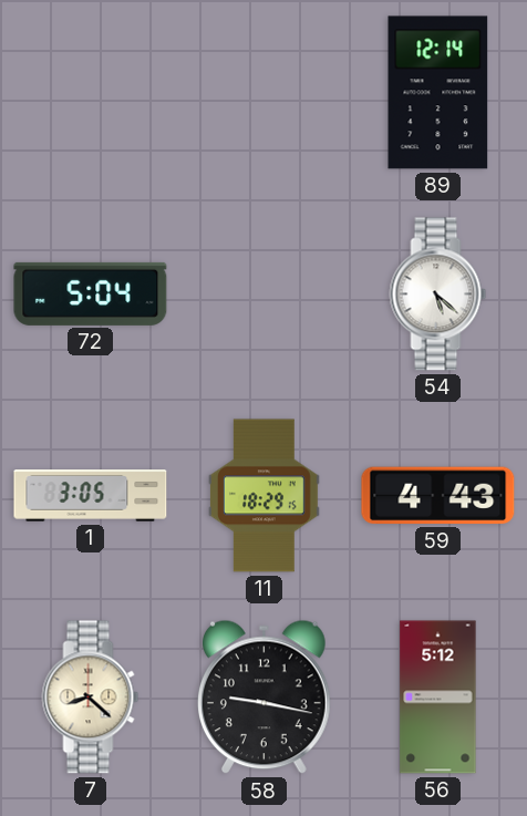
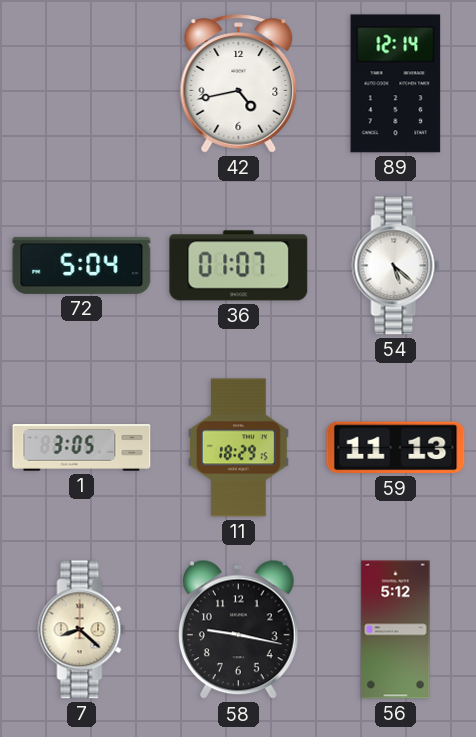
42: none -> 4:43 (239, 84)
36: none -> 01:07 (239, 266)
59: 4:43 -> 11:13 (396, 448)
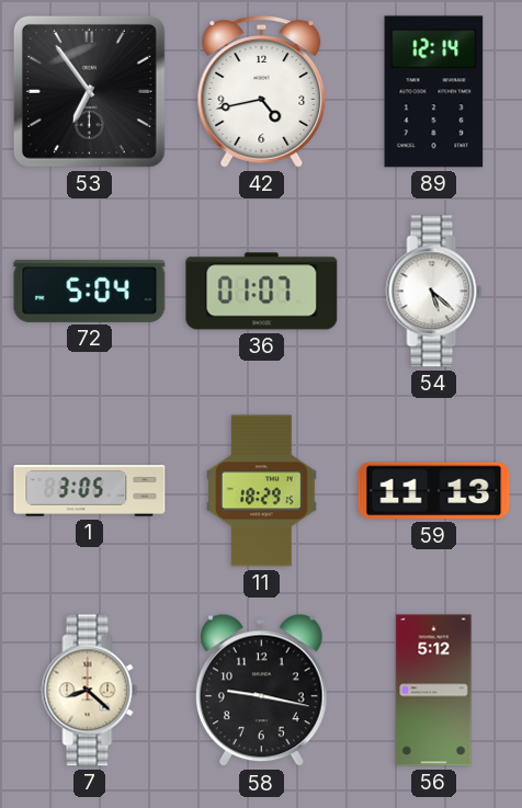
53: none -> 6:54 (89, 91)
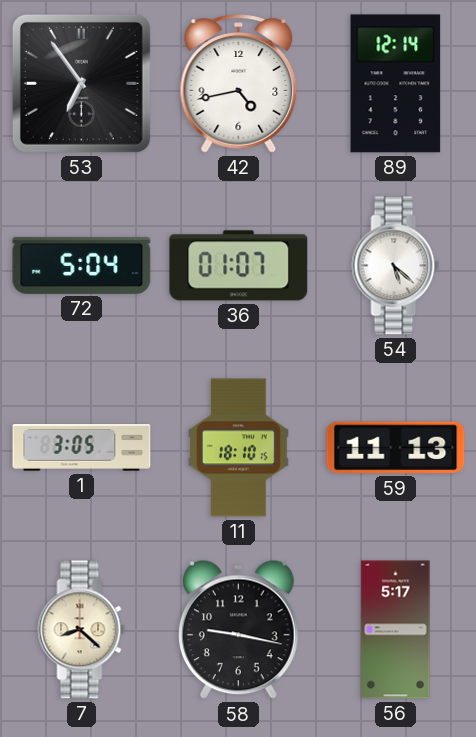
11: 18:29 -> 18:10 (238, 448)
56: 5:12 -> 5:17 (396, 630)
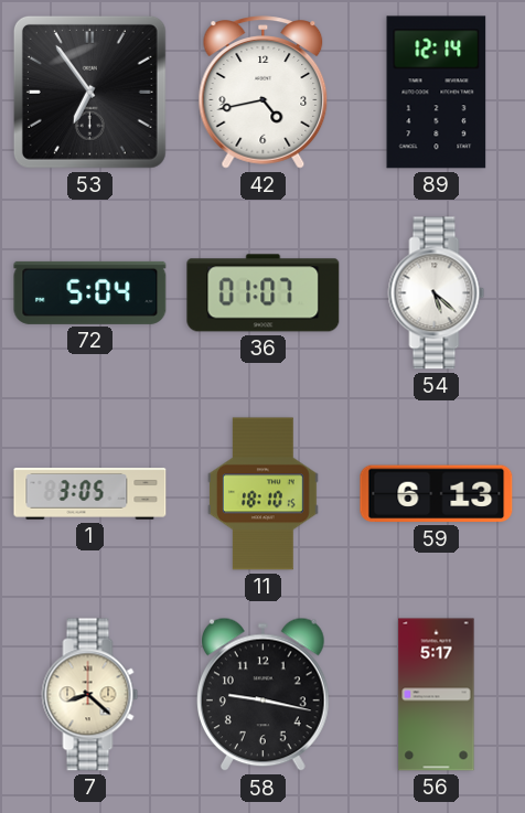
59: 11:13 -> 6:13 (437, 494)
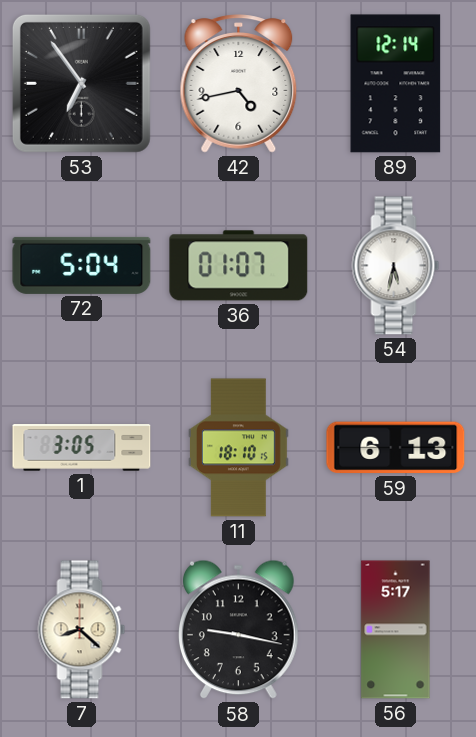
54: 5:22 -> 5:32 (396, 266)
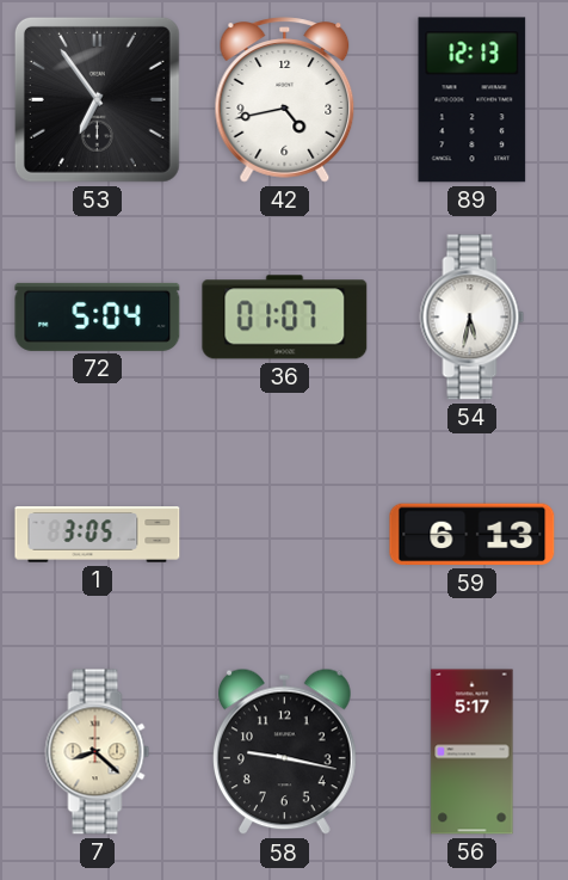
89: 12:14 -> 12:13 (473, 100)
11: 18:10 -> none (238, 448)
